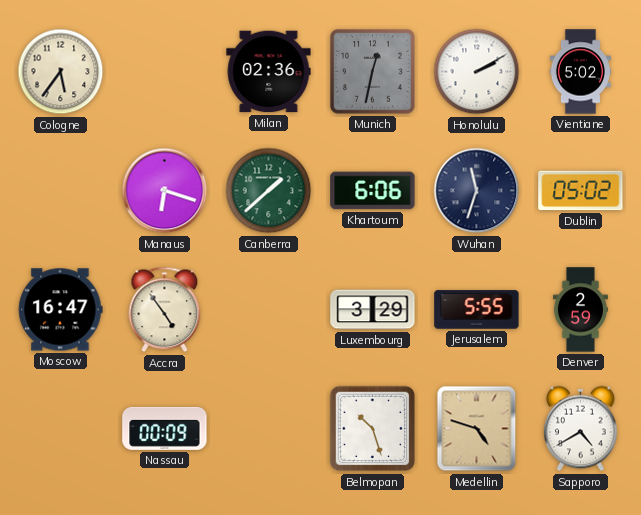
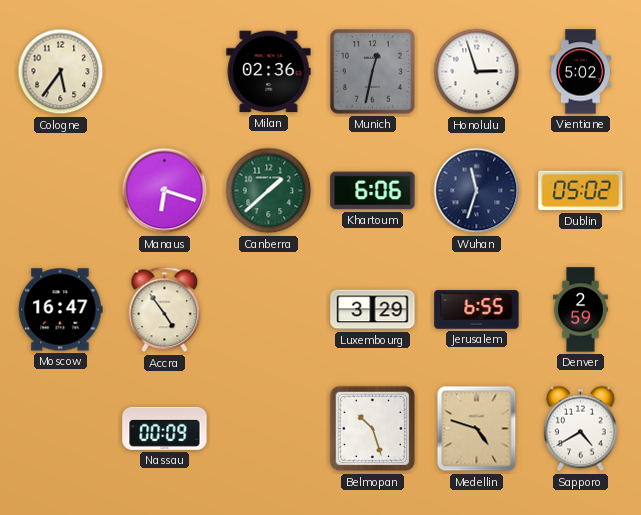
Honolulu: 2:10 -> 2:57 (477, 72)
Jerusalem: 5:55 -> 6:55 (477, 310)
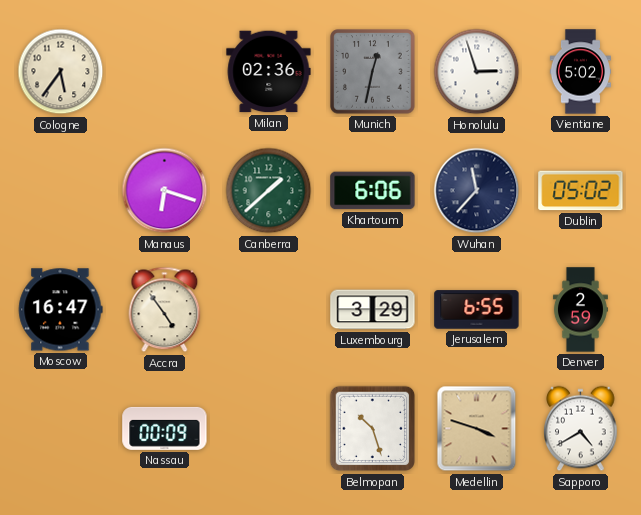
Wuhan: 11:33 -> 11:37 (477, 191)
Medellin: 4:48 -> 3:48 (477, 429)
